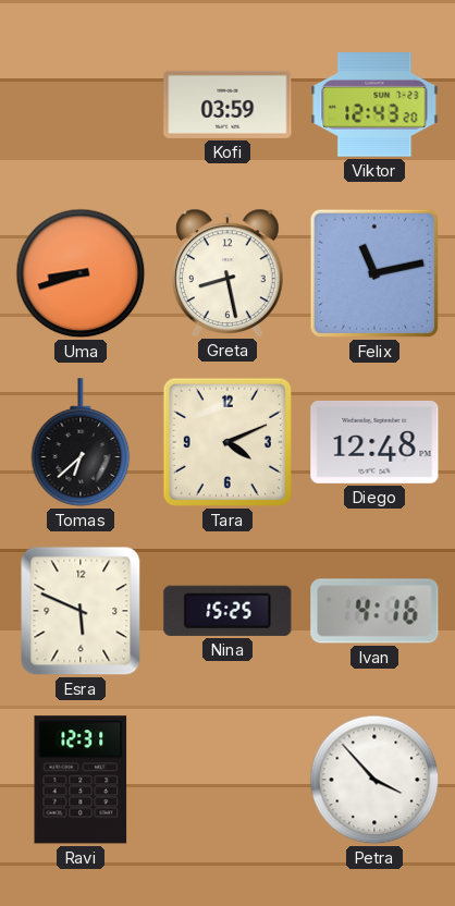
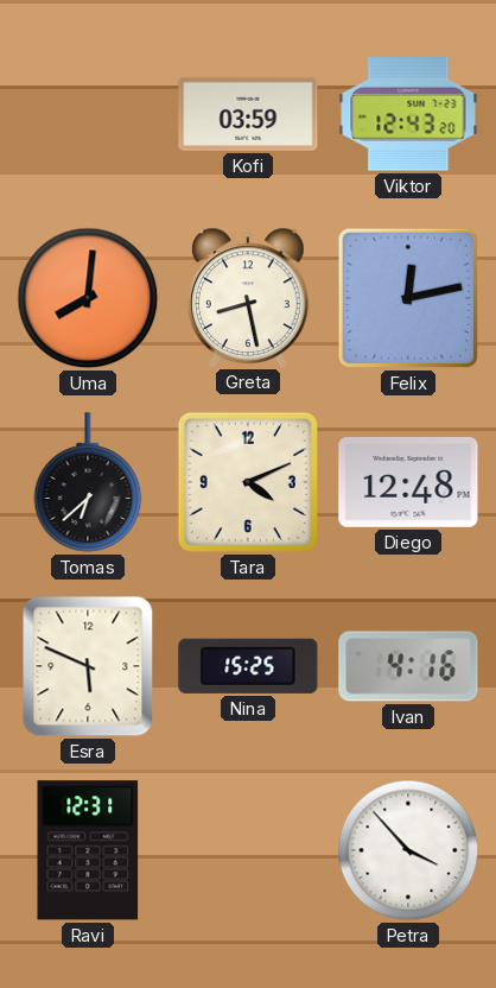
Uma: 8:42 -> 8:01 (88, 298)
Felix: 11:13 -> 12:13 (408, 298)
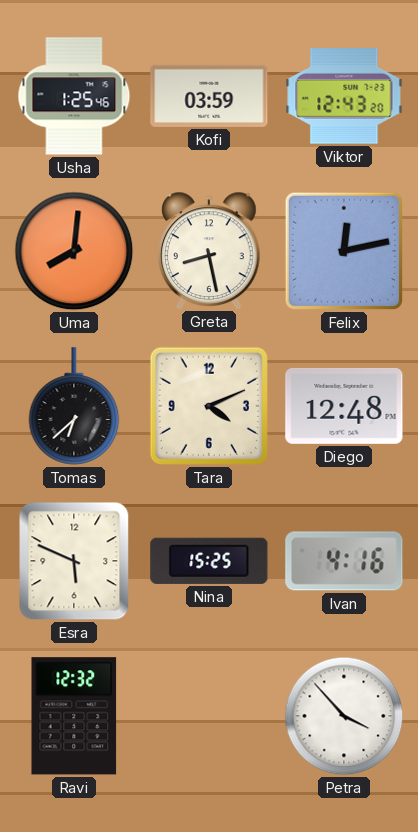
Usha: none -> 1:25 (74, 96)
Ravi: 12:31 -> 12:32 (74, 716)
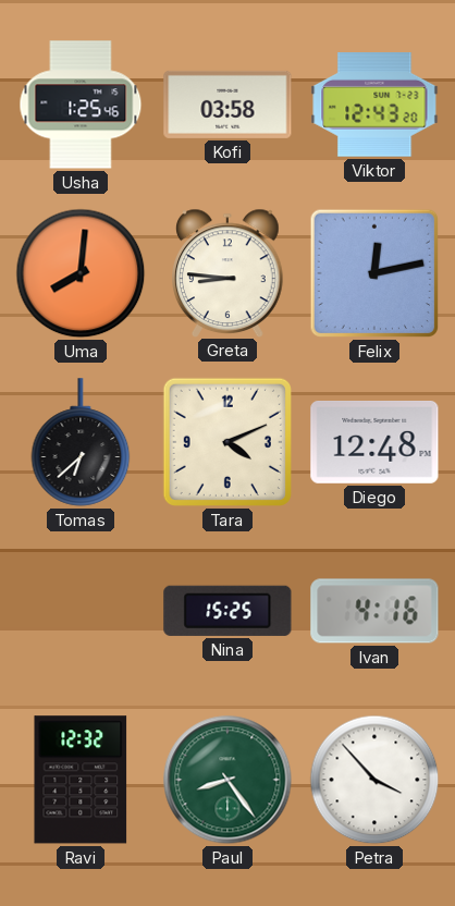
Kofi: 03:59 -> 03:58 (228, 105)
Greta: 8:28 -> 8:46 (228, 272)
Esra: 5:49 -> none (74, 561)
Paul: none -> 8:24 (228, 780)
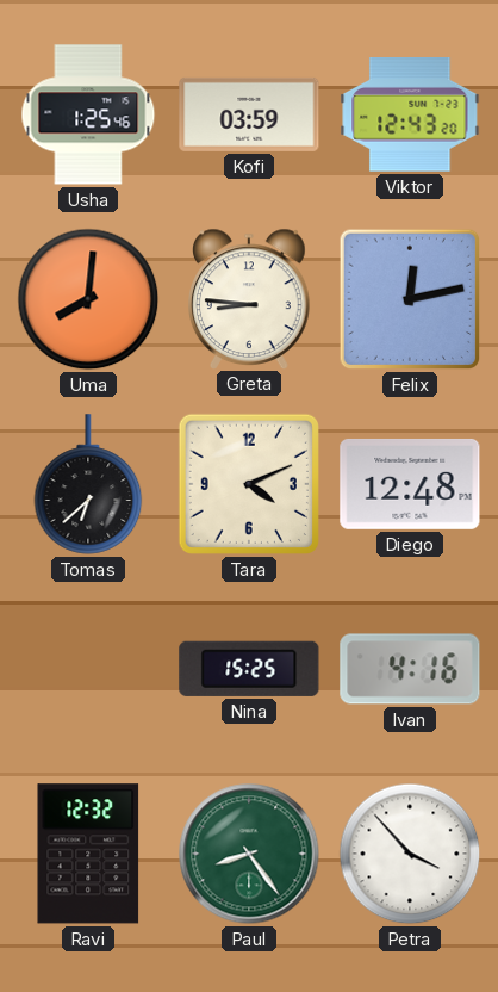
Kofi: 03:58 -> 03:59 (249, 114)
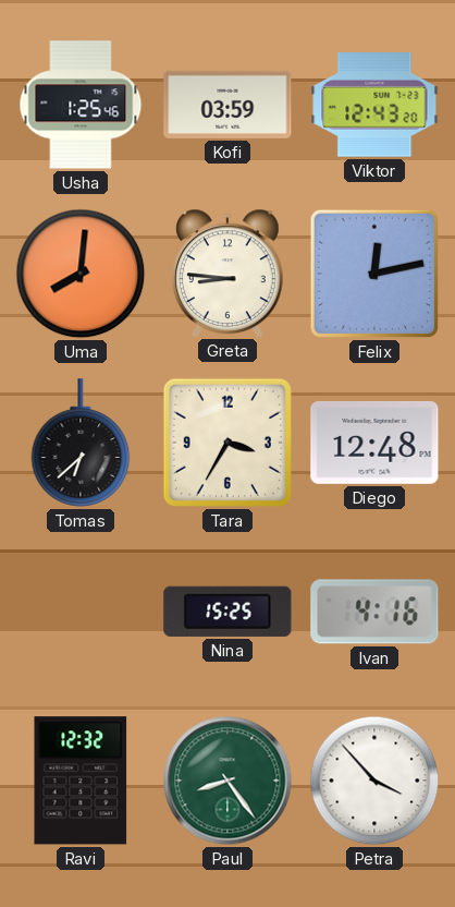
Tara: 4:11 -> 3:35 (228, 443)
